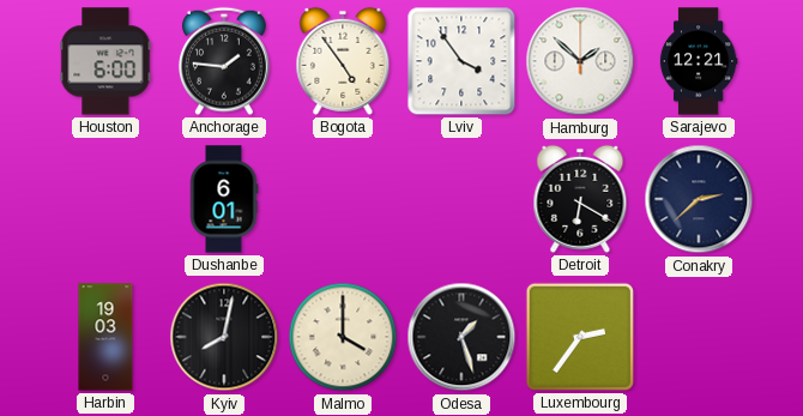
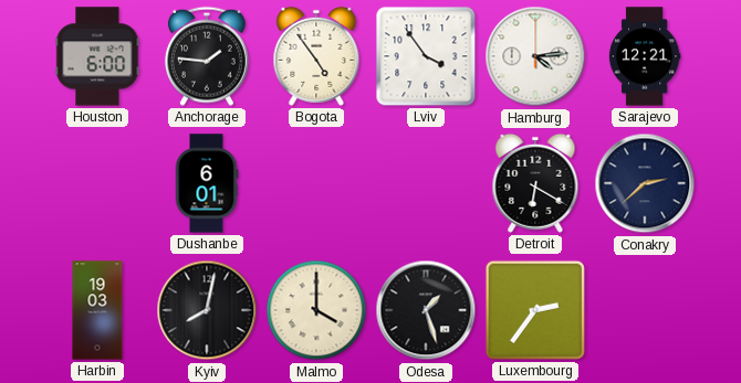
Hamburg: 1:52 -> 4:14 (535, 56)
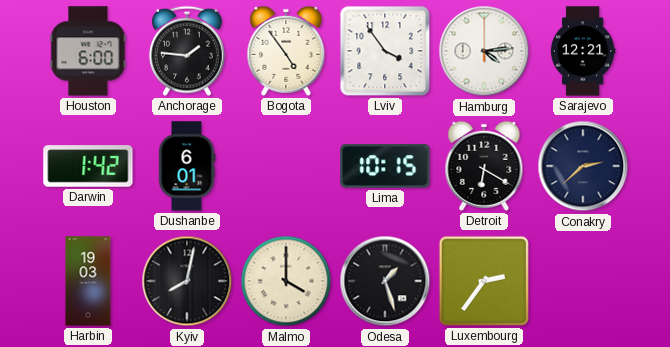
Darwin: none -> 1:42 (88, 166)
Lima: none -> 10:15 (385, 166)
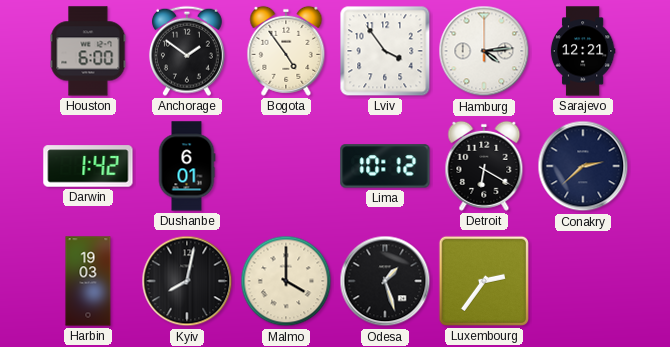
Anchorage: 1:46 -> 1:51 (187, 51)
Lima: 10:15 -> 10:12 (385, 166)
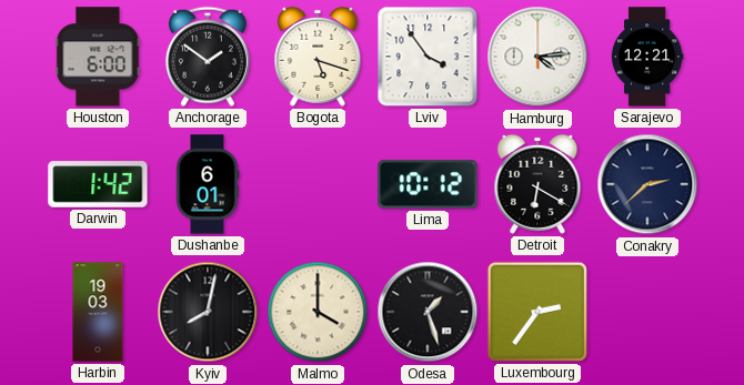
Bogota: 4:54 -> 5:18 (318, 57)
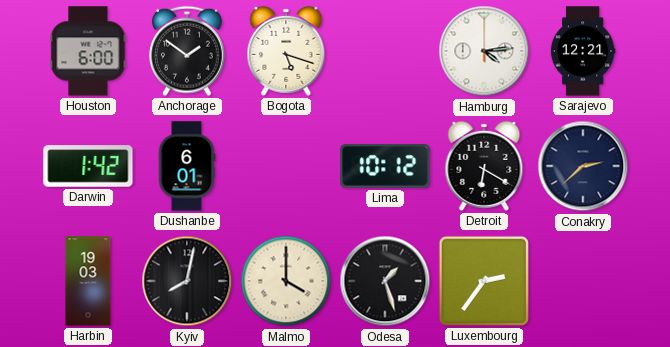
Lviv: 3:54 -> none (428, 57)
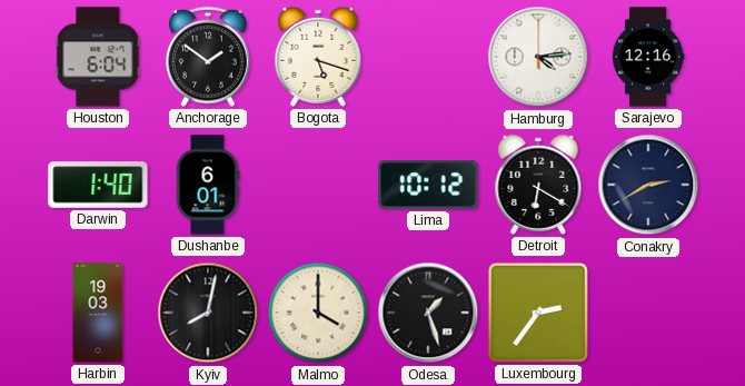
Houston: 6:00 -> 6:04 (98, 57)
Sarajevo: 12:21 -> 12:16 (648, 57)
Darwin: 1:42 -> 1:40 (98, 185)
Conakry: 2:38 -> 2:40 (648, 185)
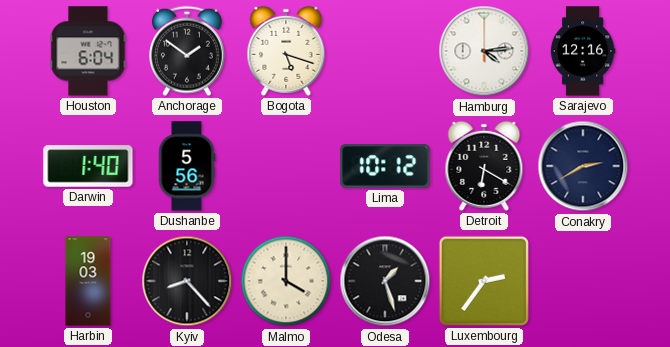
Dushanbe: 6:01 -> 5:56 (187, 166)
Kyiv: 8:02 -> 8:23 (187, 281)
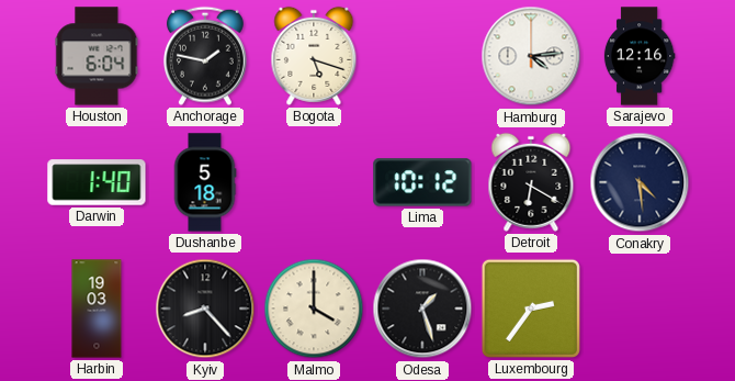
Anchorage: 1:51 -> 1:47 (205, 56)
Dushanbe: 5:56 -> 5:18 (205, 182)
Conakry: 2:40 -> 4:29 (640, 182)
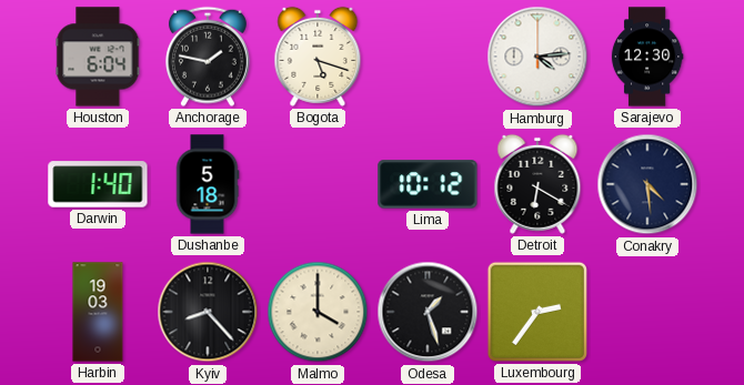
Sarajevo: 12:16 -> 12:30 (647, 57)
